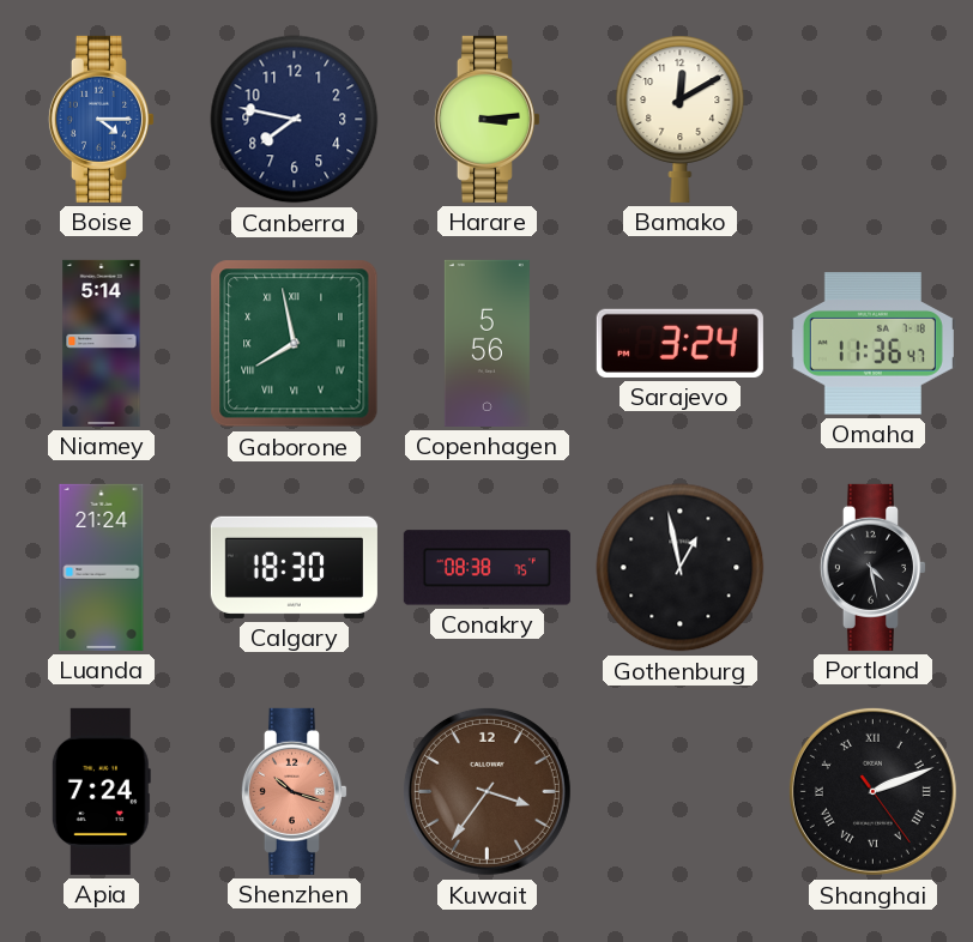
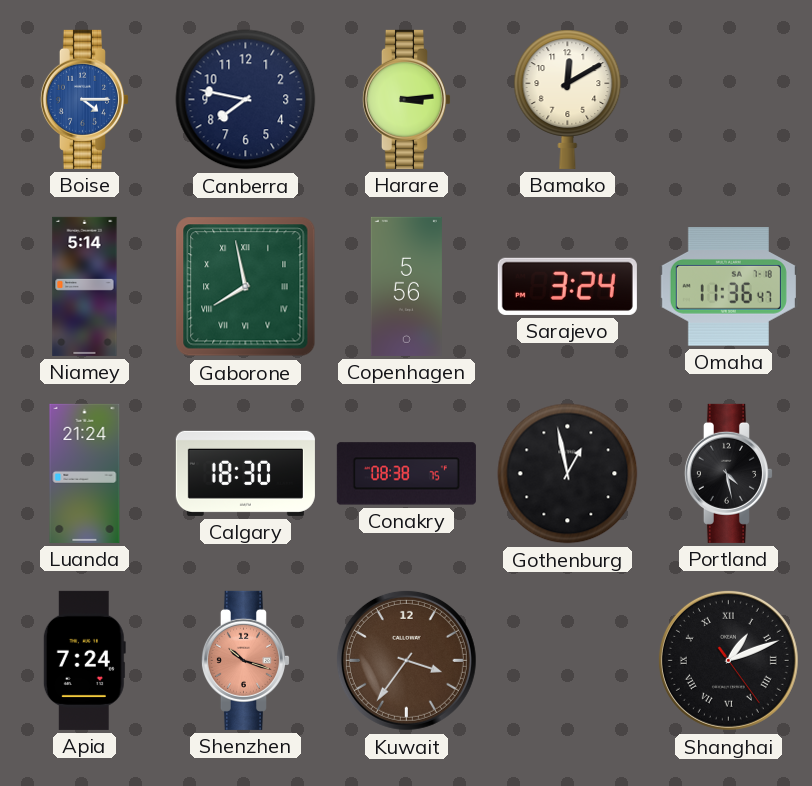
Shanghai: 2:11 -> 1:11 (728, 660)
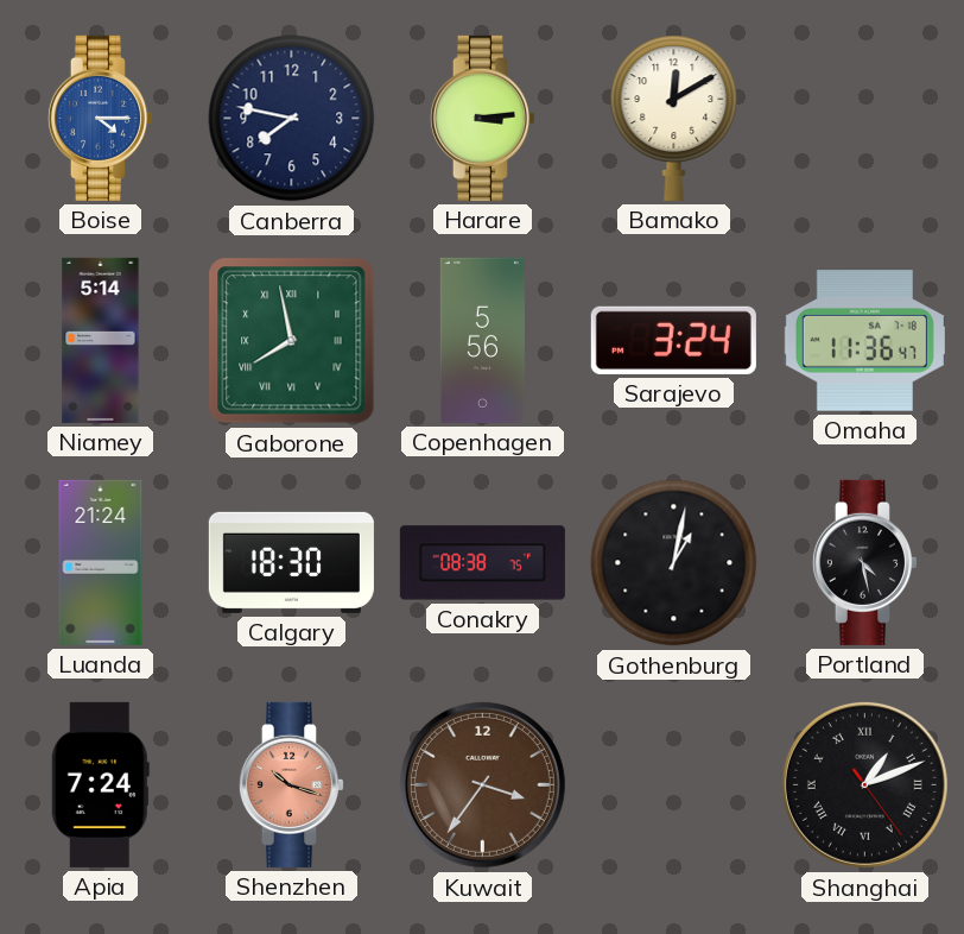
Gothenburg: 12:58 -> 1:02 (674, 563)
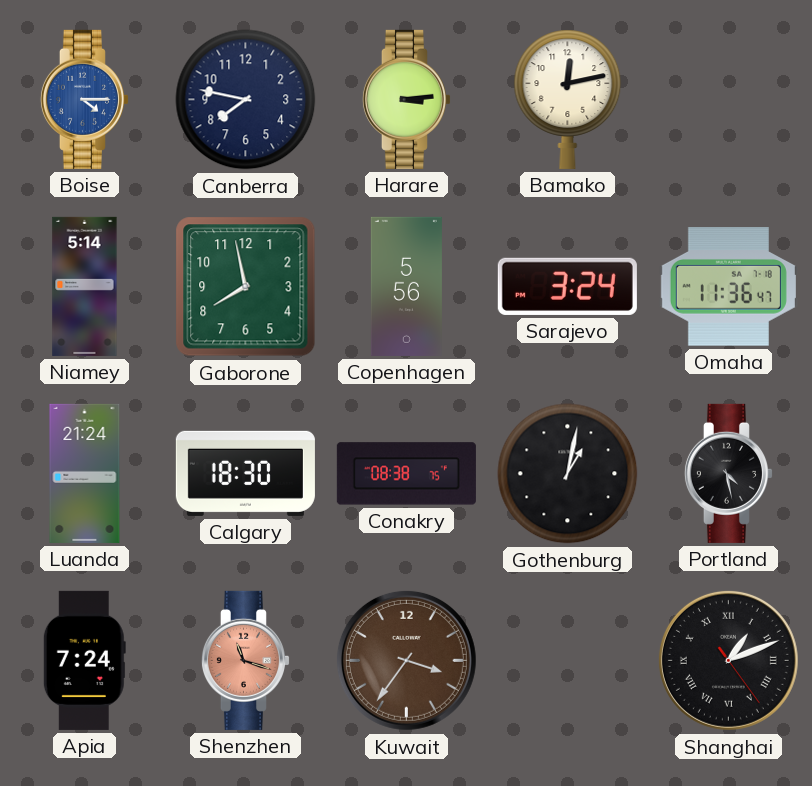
Bamako: 12:10 -> 12:13 (568, 99)
Gaborone numerals: Roman -> Arabic (246, 287)
Shenzhen: 10:18 -> 11:18 (245, 660)
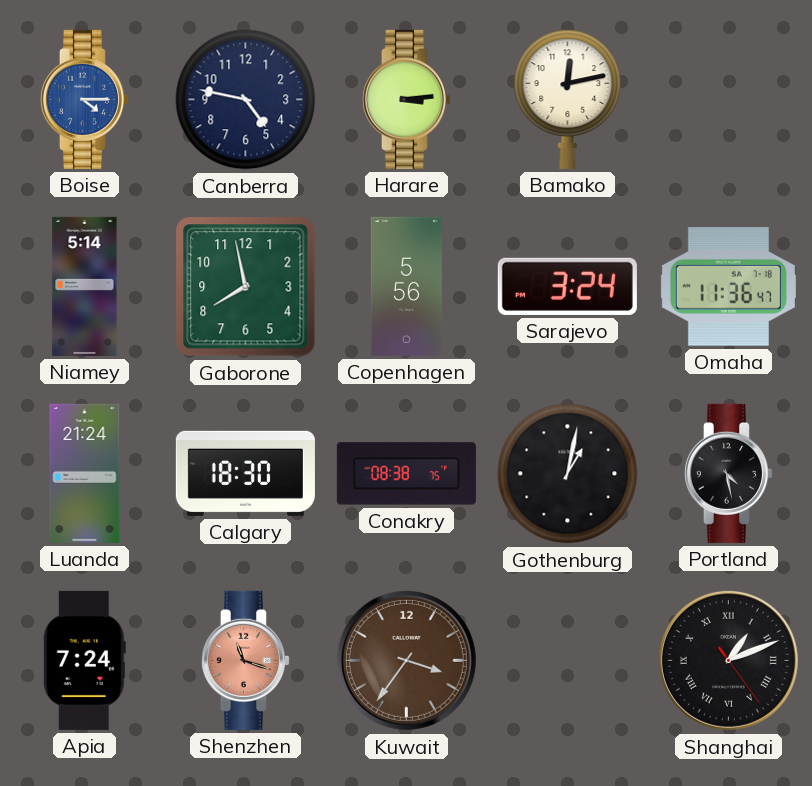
Canberra: 7:47 -> 4:47 (246, 100)
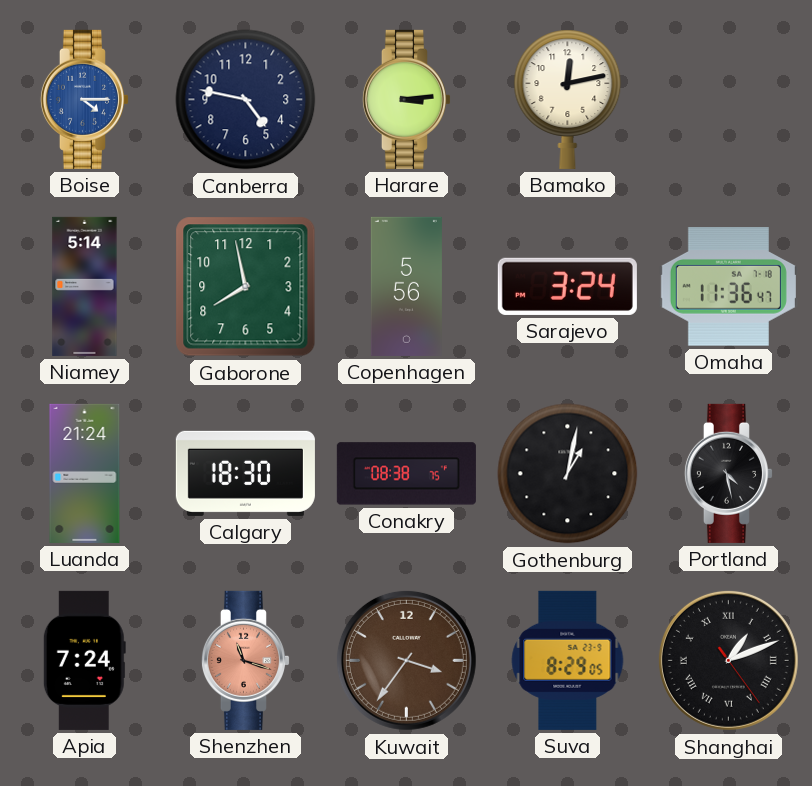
Suva: none -> 8:29 (568, 660)
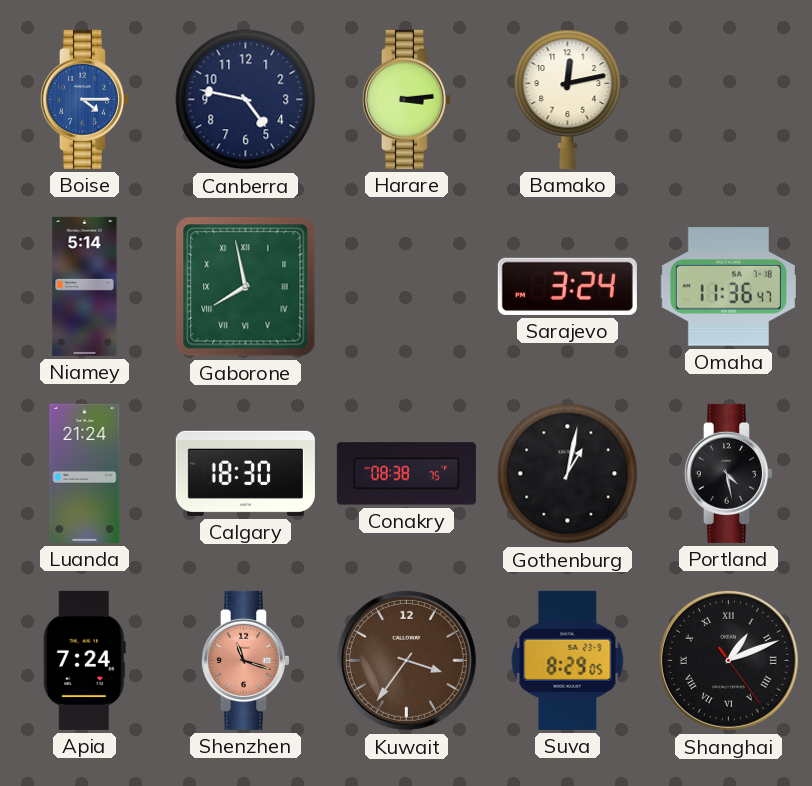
Gaborone numerals: Arabic -> Roman (246, 287)
Copenhagen: 5:56 -> none (406, 286)
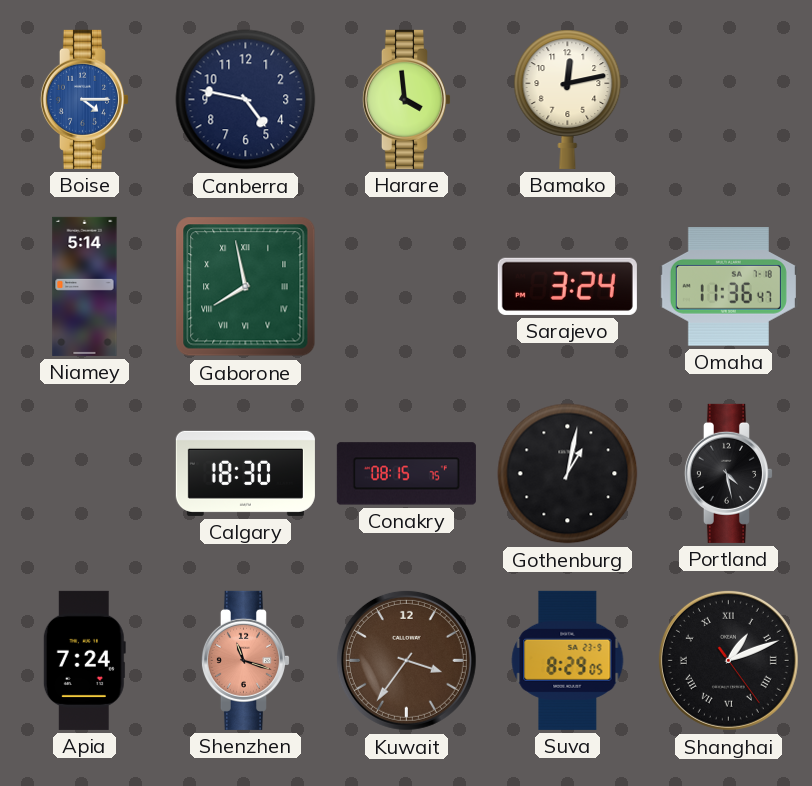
Harare: 3:14 -> 3:59 (406, 99)
Luanda: 21:24 -> none (85, 473)
Conakry: 08:38 -> 08:15 (406, 474)
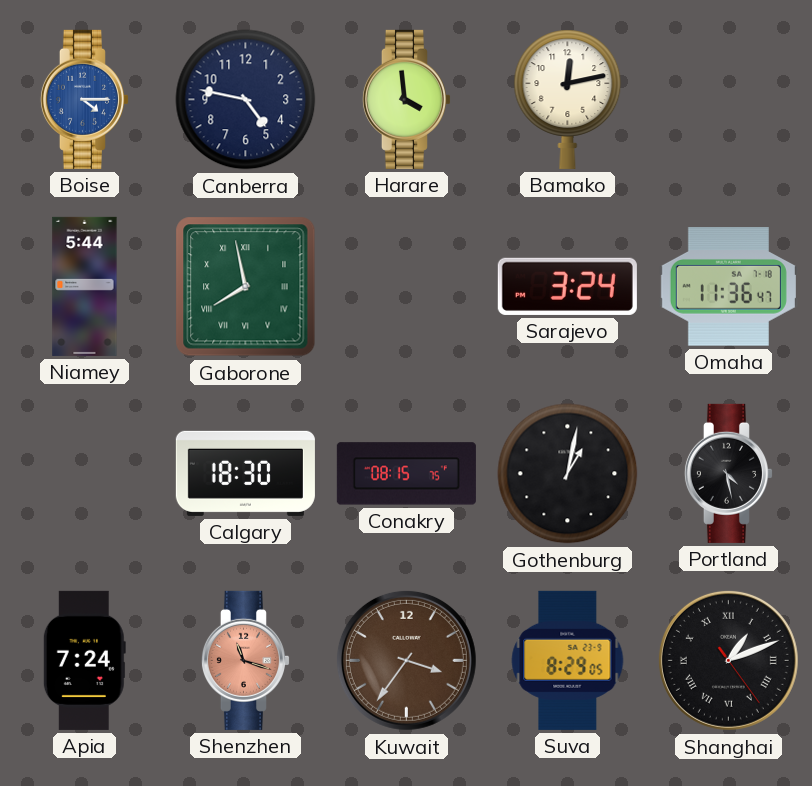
Niamey: 5:14 -> 5:44 (85, 286)
